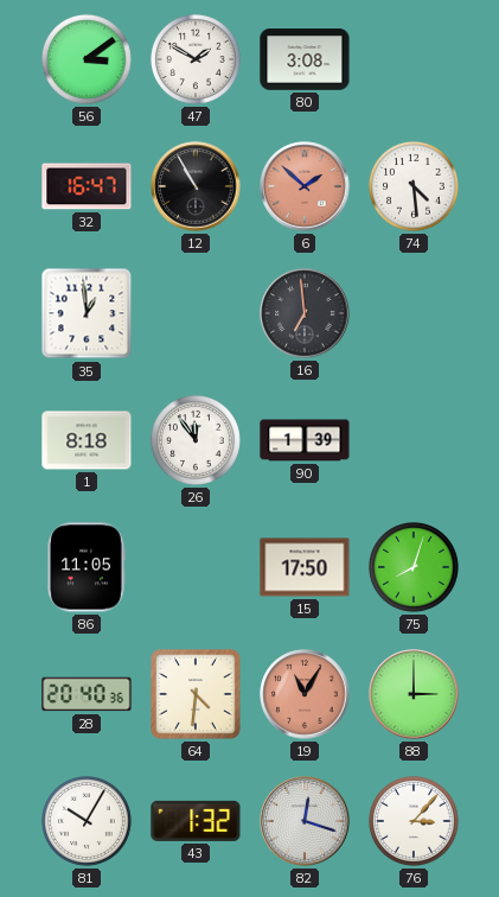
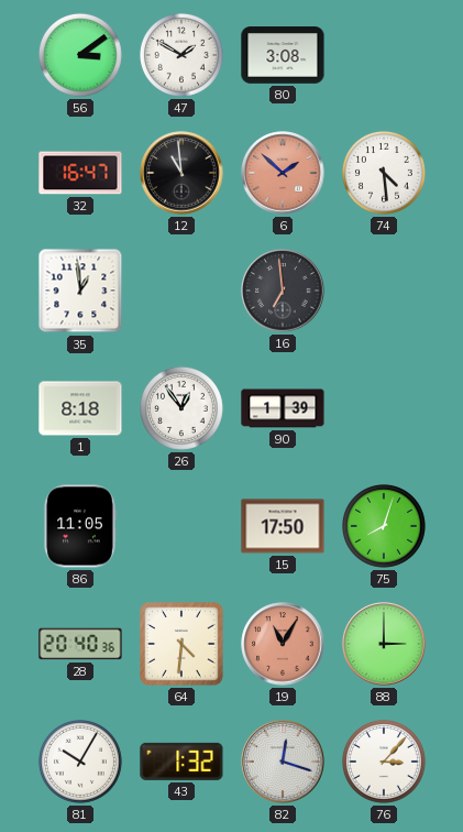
12: 10:55 -> 10:59 (181, 173)
26: 11:54 -> 12:54 (181, 408)
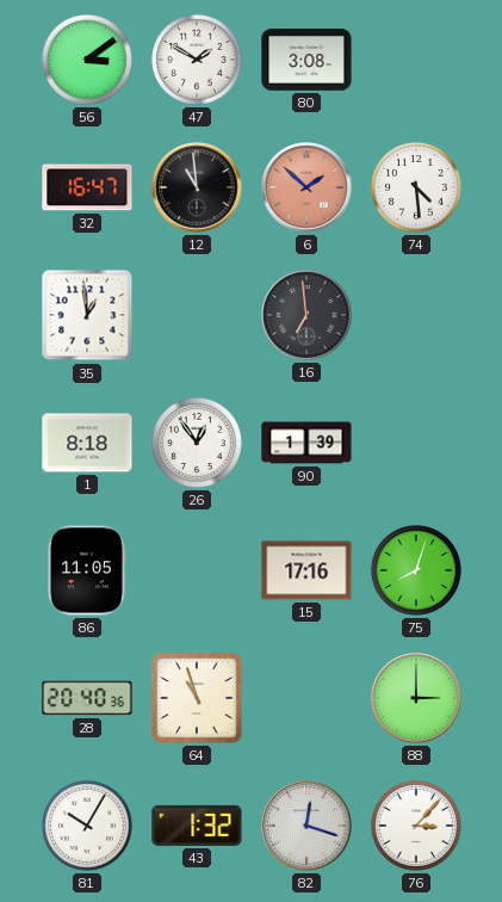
15: 17:50 -> 17:16 (306, 570)
64: 4:31 -> 10:57 (198, 699)
19: 11:05 -> none (283, 644)
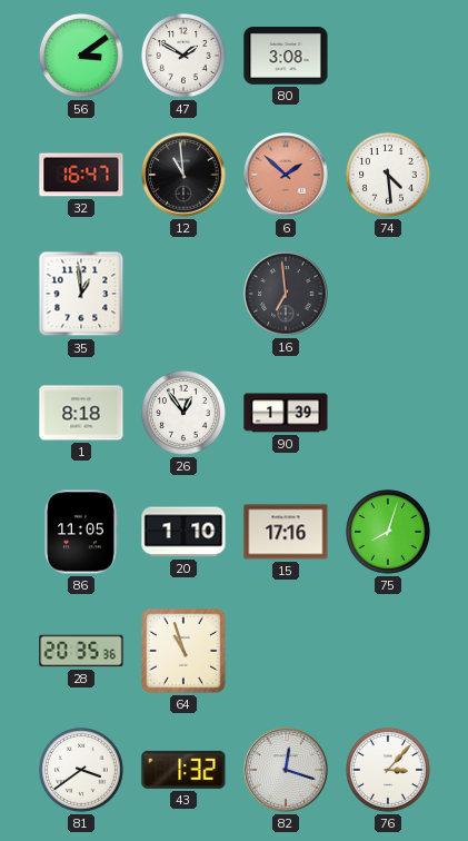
20: none -> 1:10 (183, 532)
28: 20:40 -> 20:35 (81, 651)
88: 3:00 -> none (416, 698)
81: 10:05 -> 3:39 (81, 770)
